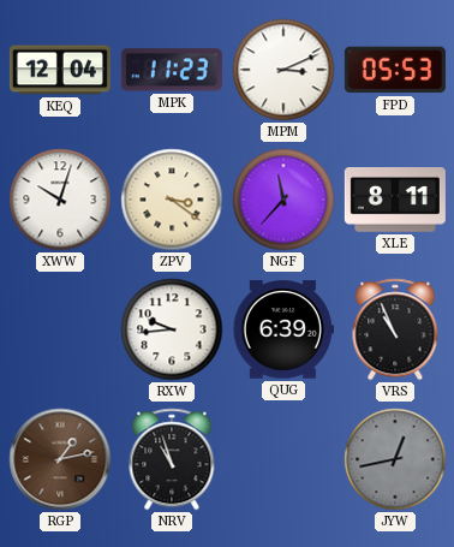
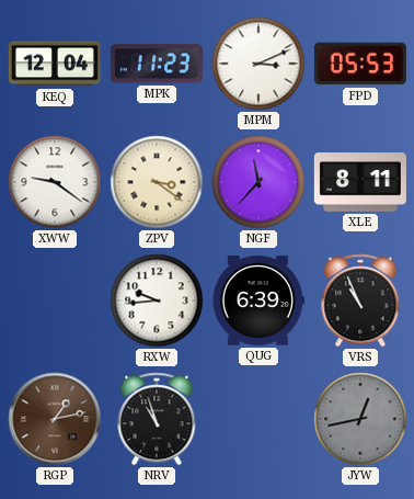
XWW: 10:03 -> 9:21 (55, 182)
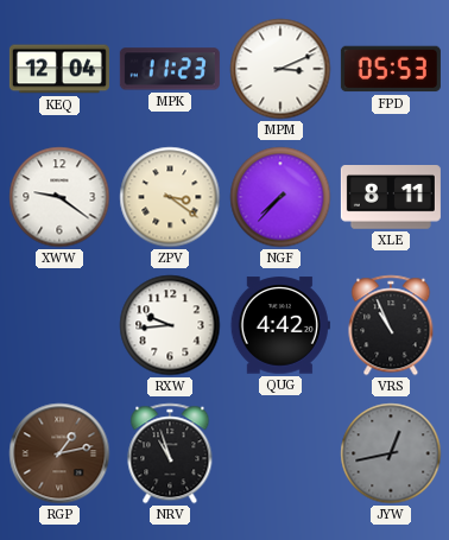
NGF: 11:37 -> 7:37 (280, 197)
QUG: 6:39 -> 4:42 (280, 325)
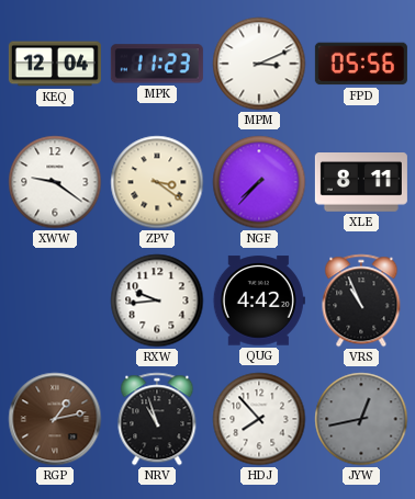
FPD: 05:53 -> 05:56 (361, 64)
HDJ: none -> 7:53 (259, 419)
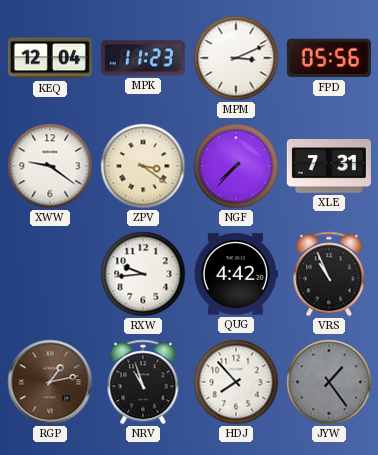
XLE: 8:11 -> 7:31 (329, 167)
JYW: 12:43 -> 1:24 (329, 382)
